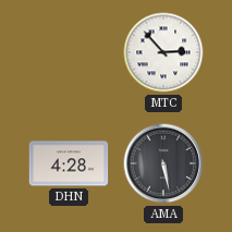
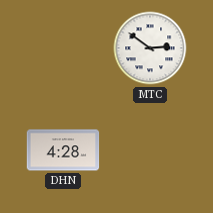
MTC: 2:53 -> 2:51 (150, 48)
AMA: 5:28 -> none (163, 163)
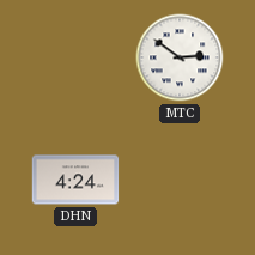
DHN: 4:28 -> 4:24 (75, 180)
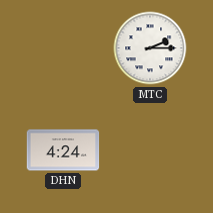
MTC: 2:51 -> 2:15 (150, 48)
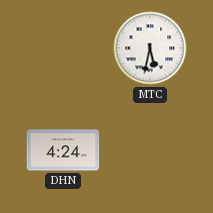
MTC: 2:15 -> 5:32 (150, 48)
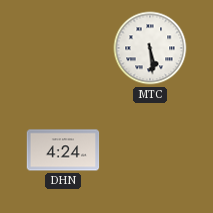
MTC: 5:32 -> 5:29 (150, 48)
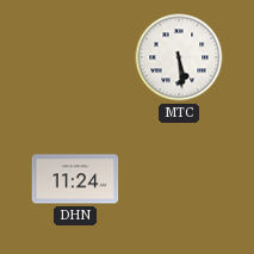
DHN: 4:24 -> 11:24 (75, 179)
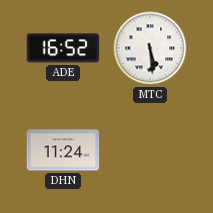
ADE: none -> 16:52 (63, 48)
